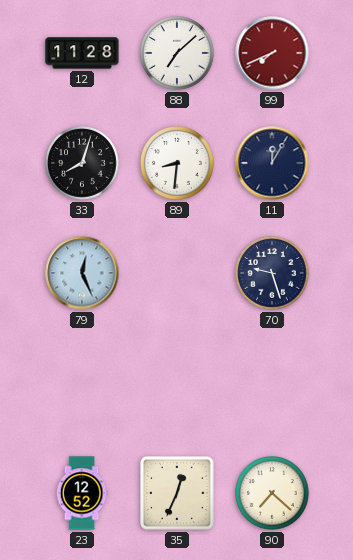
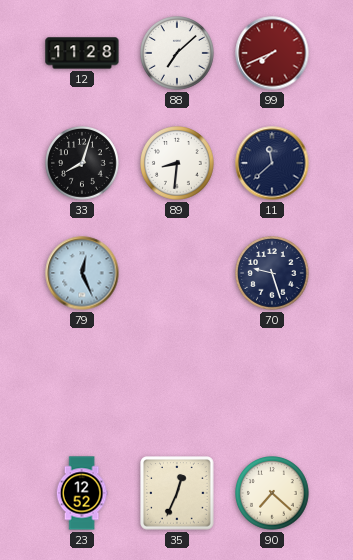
11: 12:05 -> 11:38 (272, 163)
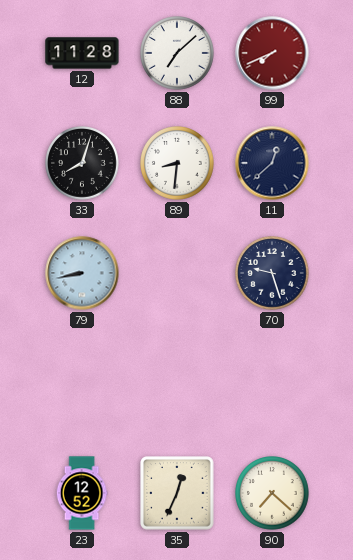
11: 11:38 -> 12:38 (272, 163)
79: 12:26 -> 8:43 (82, 273)
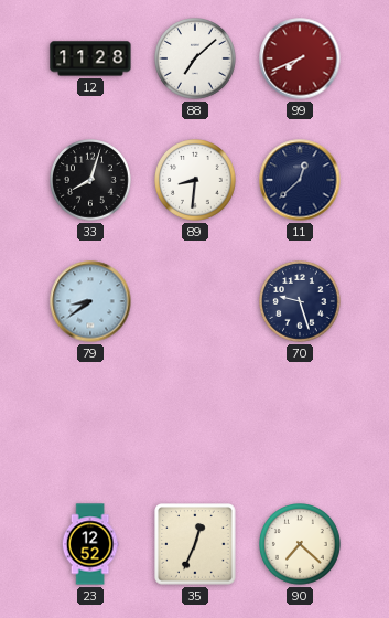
79: 8:43 -> 8:39 (90, 301)
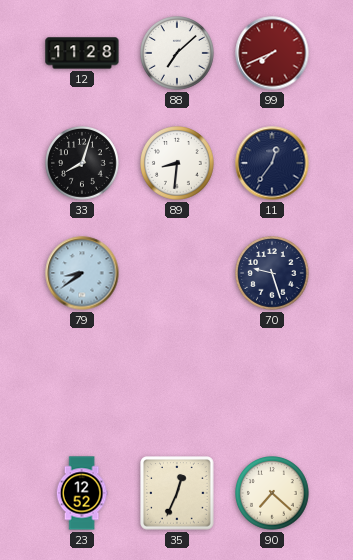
11: 12:38 -> 12:36 (272, 163)
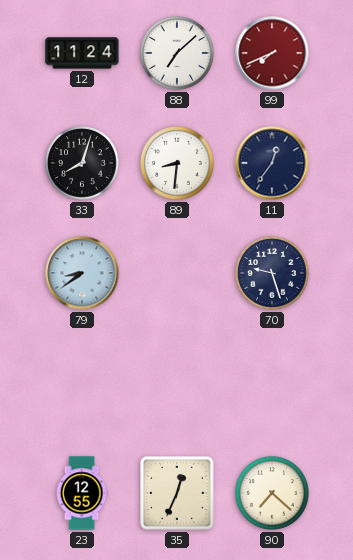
12: 11:28 -> 11:24 (82, 53)
23: 12:52 -> 12:55 (82, 493)
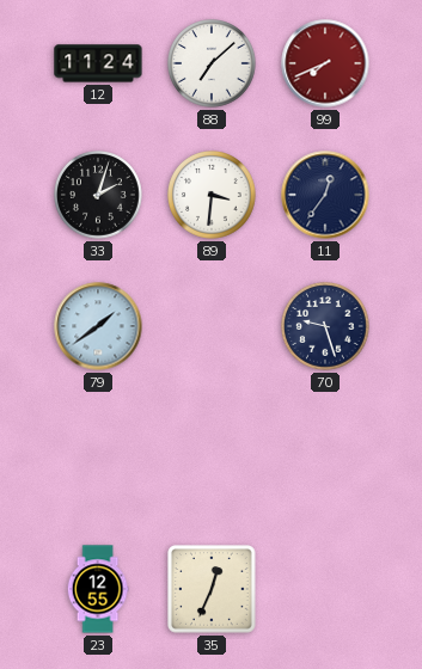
33: 8:03 -> 2:03 (99, 196)
89: 8:31 -> 3:31 (213, 196)
79: 8:39 -> 1:39 (98, 326)
90: 7:22 -> none (273, 494)
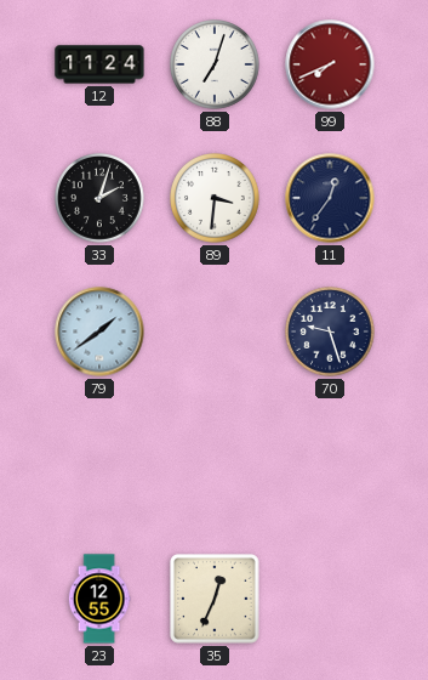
88: 7:08 -> 7:03 (216, 66)
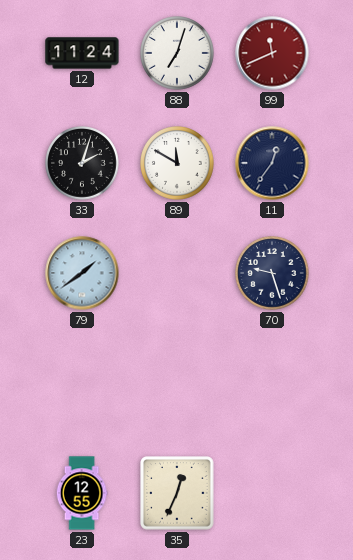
99: 7:41 -> 11:41 (272, 53)
89: 3:31 -> 11:50 (178, 164)
